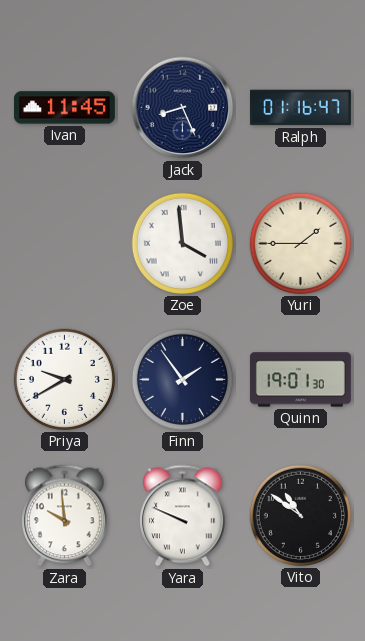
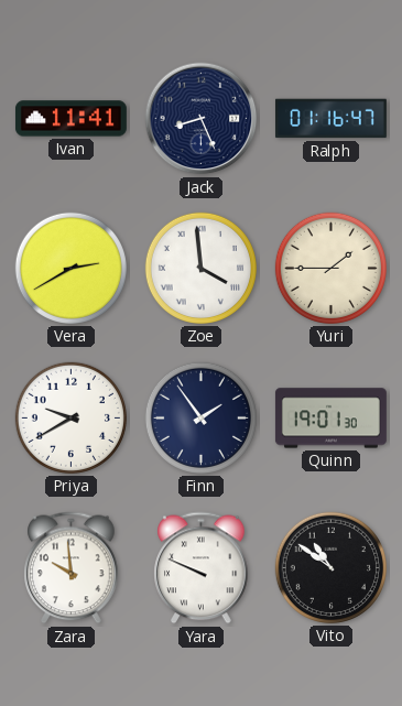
Ivan: 11:45 -> 11:41 (70, 119)
Vera: none -> 2:40 (70, 268)
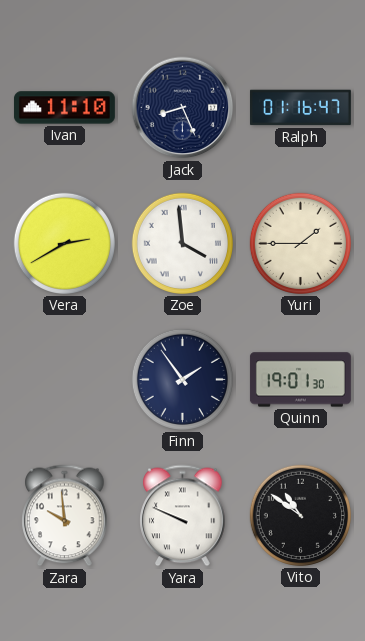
Ivan: 11:41 -> 11:10 (64, 108)
Priya: 9:40 -> none (70, 417)
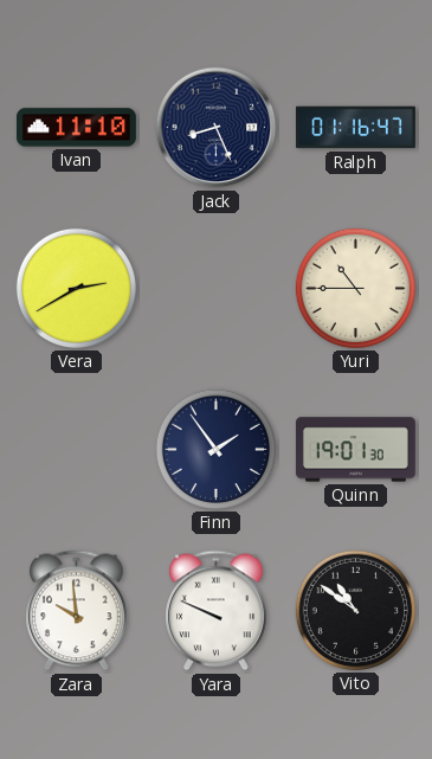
Zoe: 3:59 -> none (182, 243)
Yuri: 1:45 -> 10:45 (355, 288)
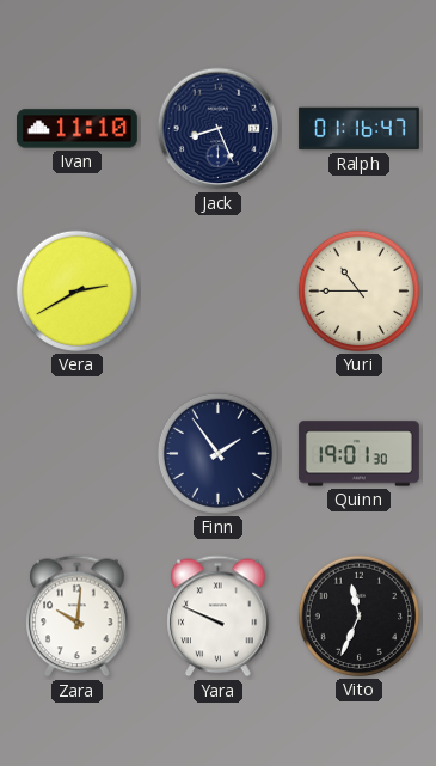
Zara: 9:59 -> 10:01 (78, 617)
Vito: 10:51 -> 11:34 (358, 615)
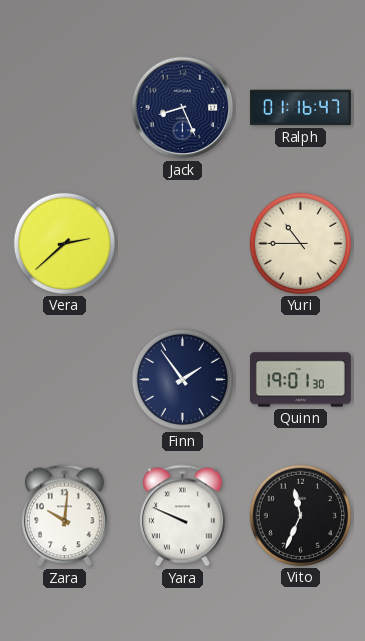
Ivan: 11:10 -> none (76, 129)
Vera: 2:40 -> 2:38 (64, 243)
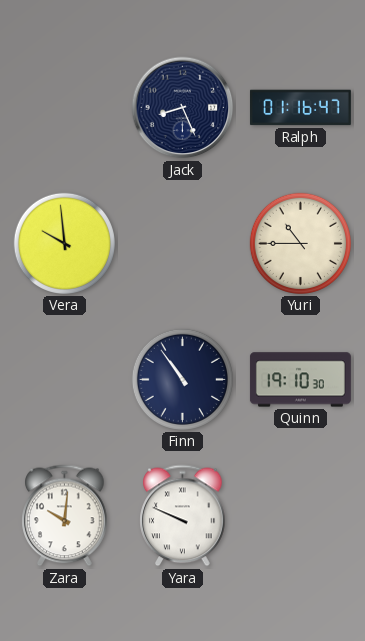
Vera: 2:38 -> 9:59 (64, 243)
Finn: 1:54 -> 10:54 (182, 379)
Quinn: 19:01 -> 19:10 (300, 380)
Vito: 11:34 -> none (300, 515)
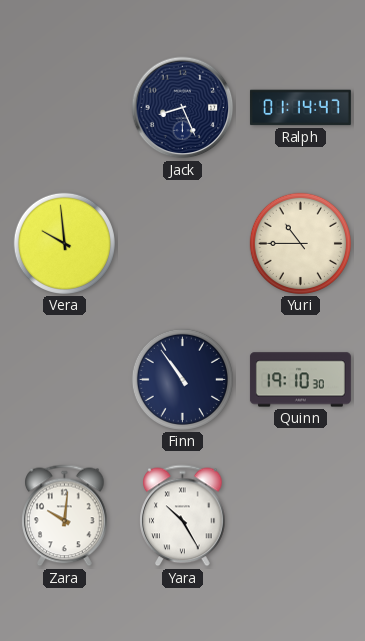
Ralph: 01:16 -> 01:14 (300, 108)
Yara: 9:49 -> 10:25 (183, 516)
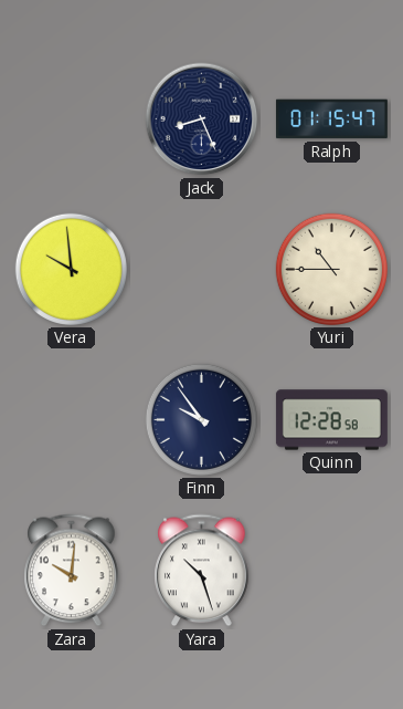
Ralph: 01:14 -> 01:15 (331, 119)
Finn: 10:54 -> 9:54 (201, 419)
Quinn: 19:10 -> 12:28 (331, 420)
Yara: 10:25 -> 10:27 (202, 571)
